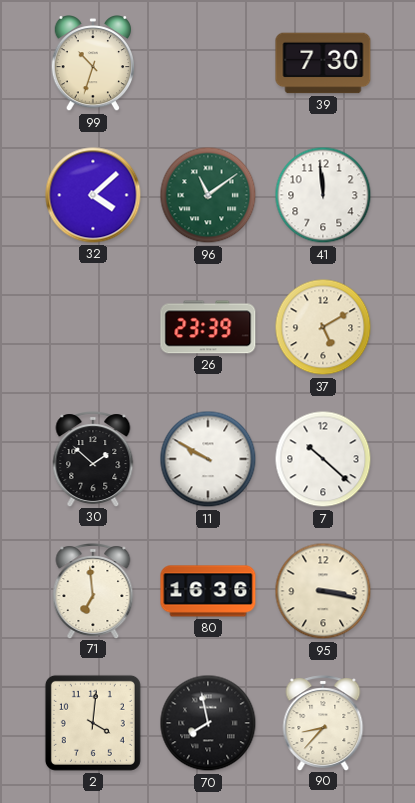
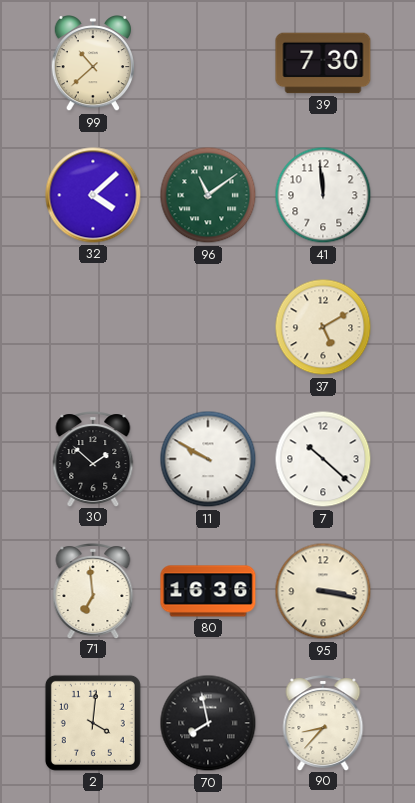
99: 10:33 -> 10:38 (92, 64)
26: 23:39 -> none (208, 327)
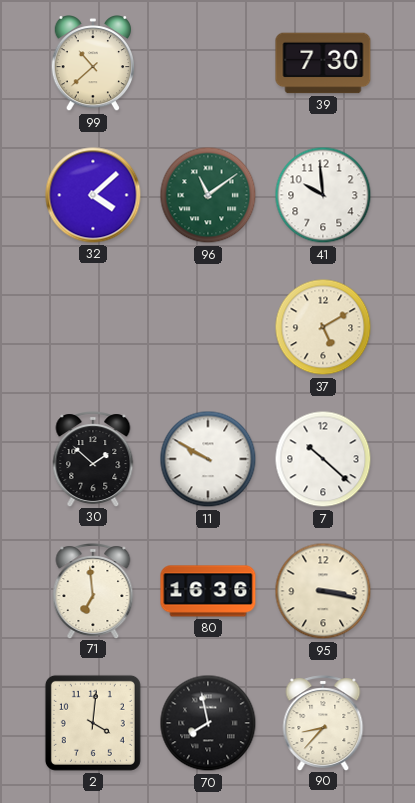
41: 11:59 -> 9:59 (323, 195)
